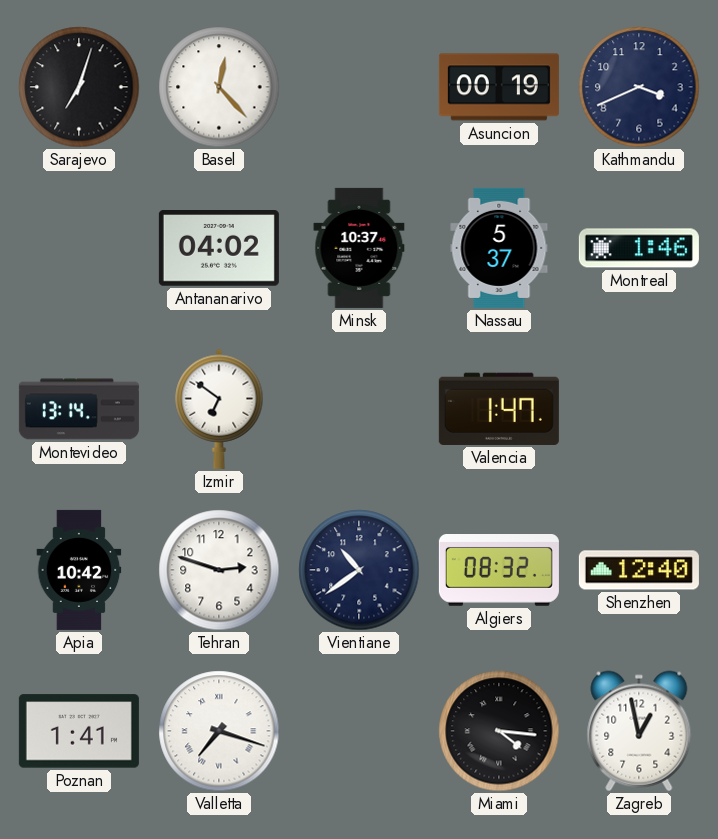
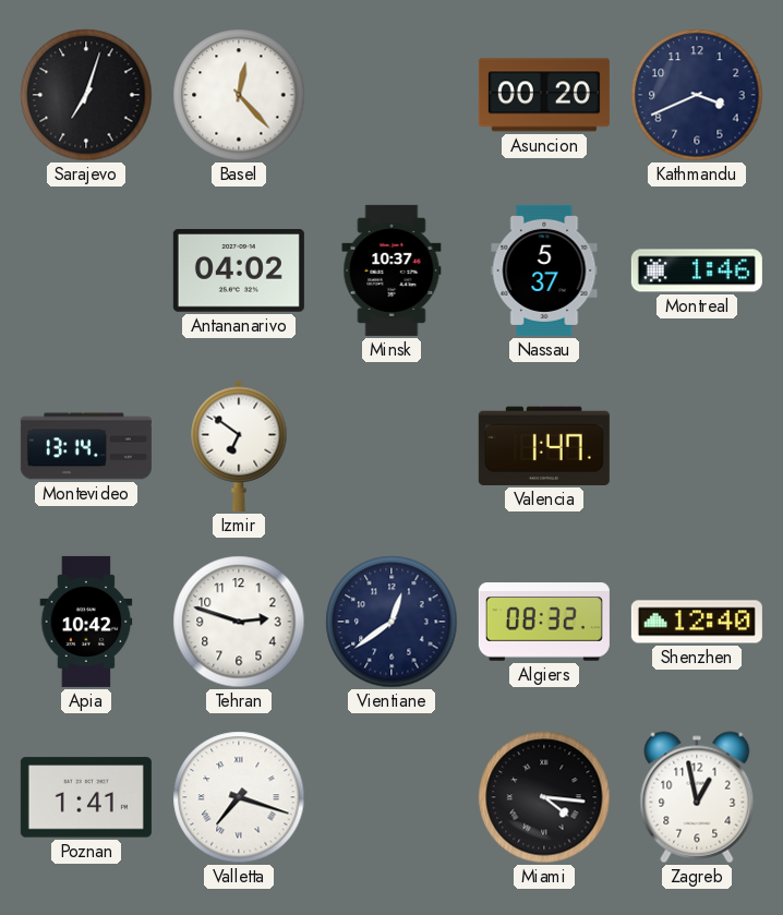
Asuncion: 00:19 -> 00:20 (544, 95)
Vientiane: 10:39 -> 12:39 (391, 622)
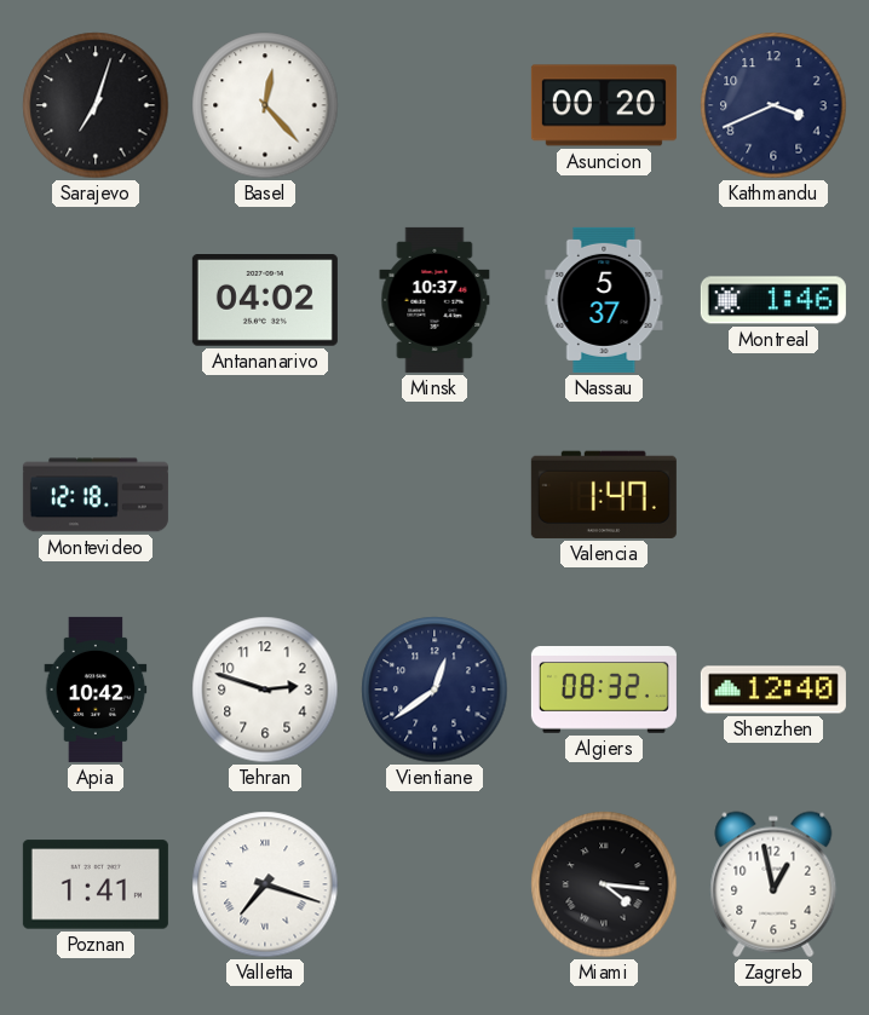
Montevideo: 13:14 -> 12:18 (96, 495)
Izmir: 6:51 -> none (239, 446)
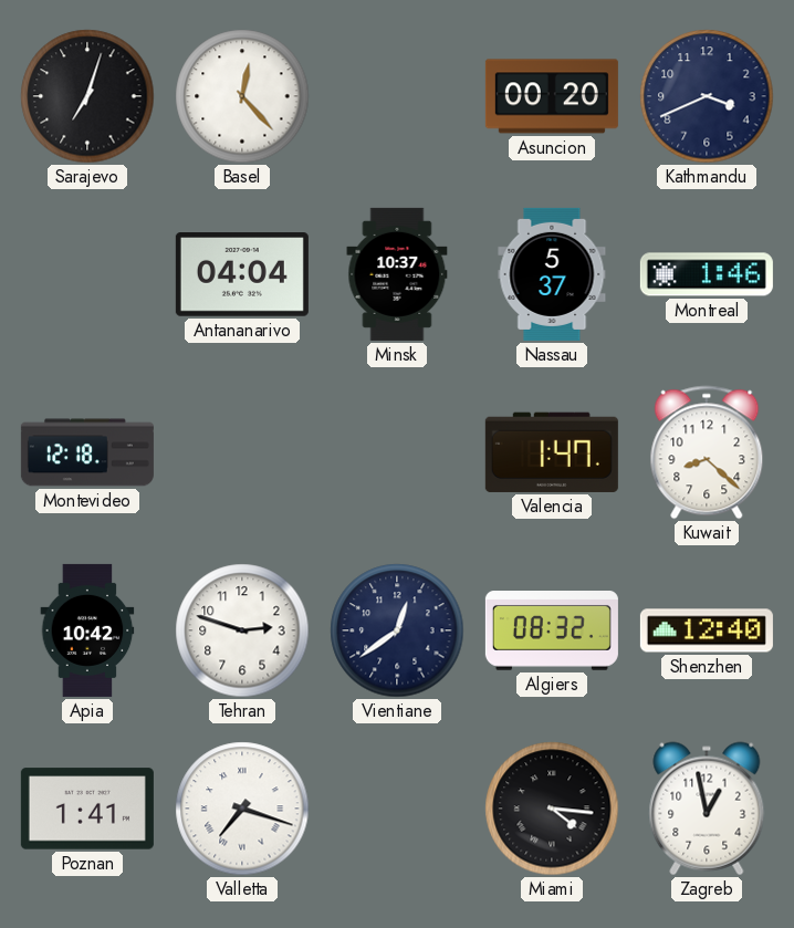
Antananarivo: 04:02 -> 04:04 (242, 275)
Kuwait: none -> 8:22 (707, 452)
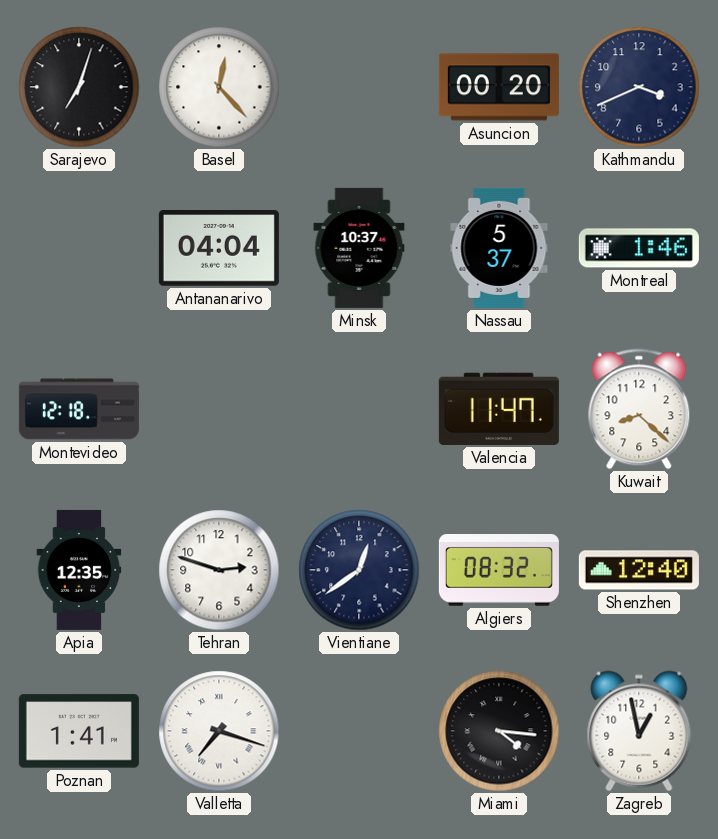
Valencia: 1:47 -> 11:47 (499, 409)
Apia: 10:42 -> 12:35 (79, 570)
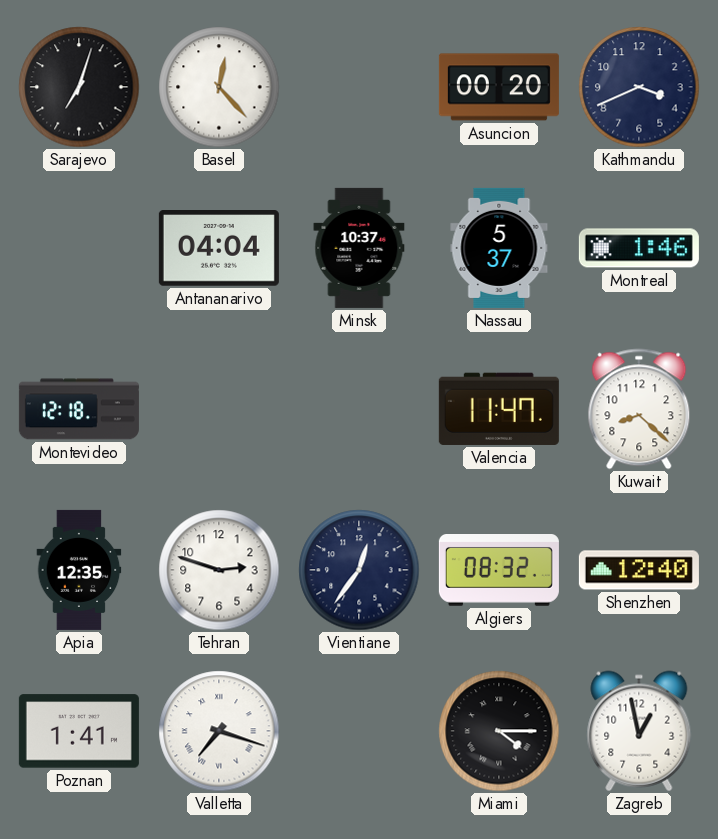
Vientiane: 12:39 -> 12:36 (359, 570)
Miami: 4:16 -> 4:15 (499, 731)
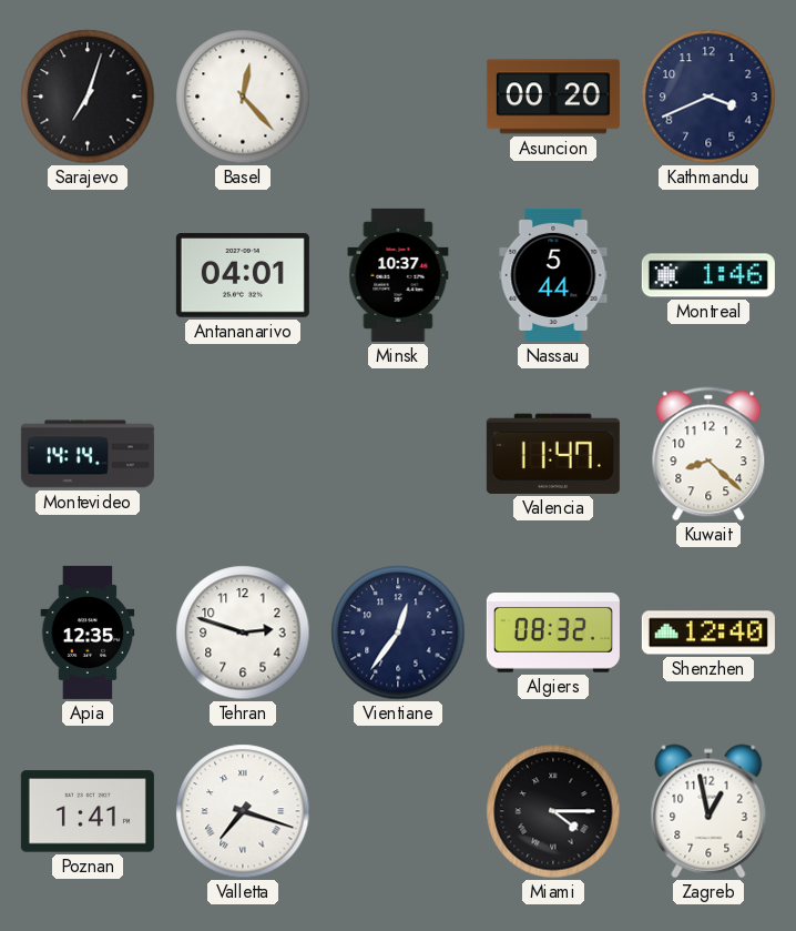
Antananarivo: 04:04 -> 04:01 (243, 276)
Nassau: 5:37 -> 5:44 (553, 275)
Montevideo: 12:18 -> 14:14 (88, 454)
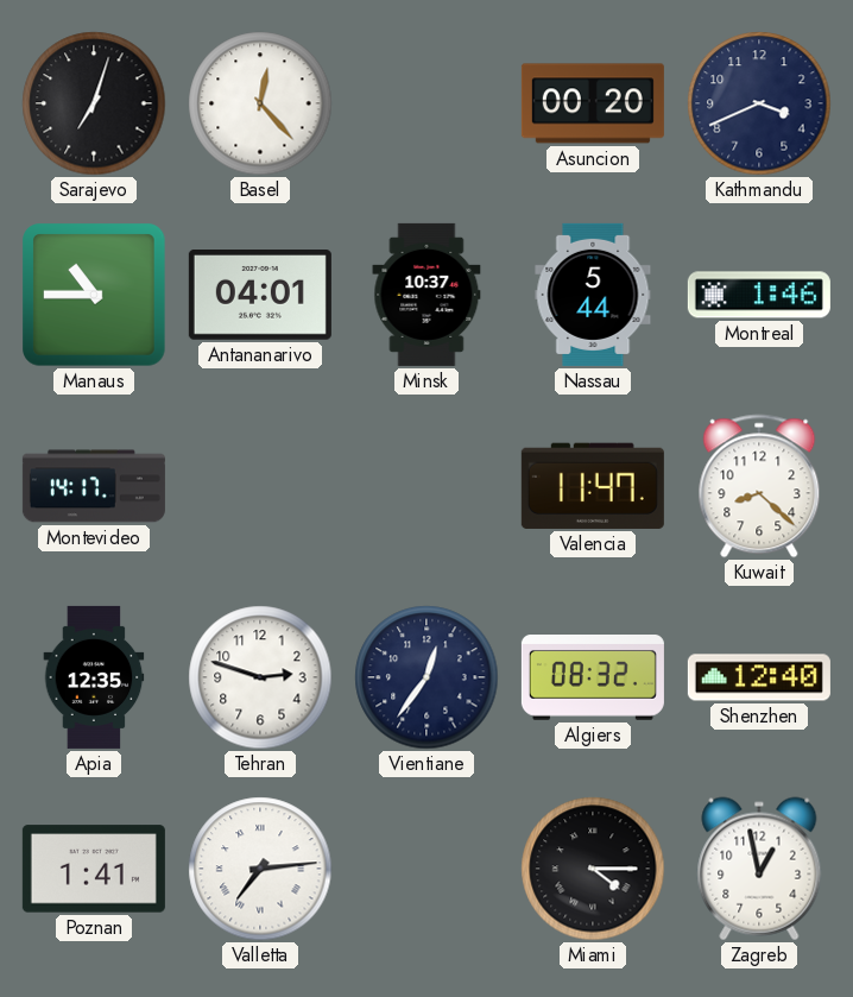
Manaus: none -> 10:45 (95, 296)
Montevideo: 14:14 -> 14:17 (94, 486)
Valletta: 7:18 -> 7:14 (260, 869)
